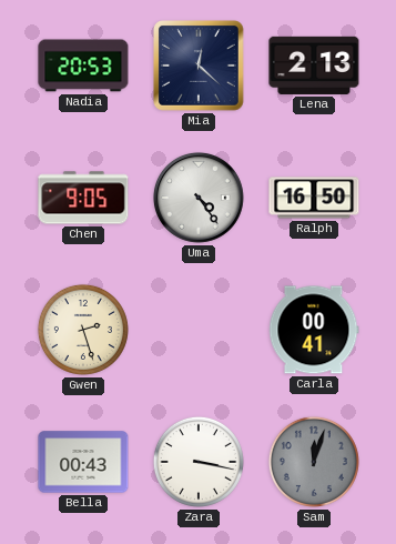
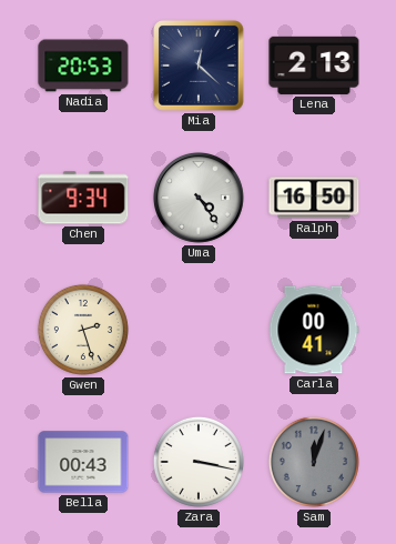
Chen: 9:05 -> 9:34 (83, 198)
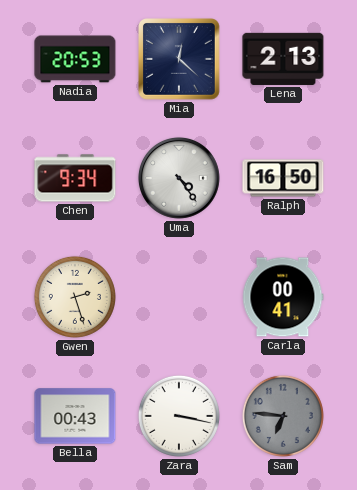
Sam: 12:03 -> 6:46 (283, 416)
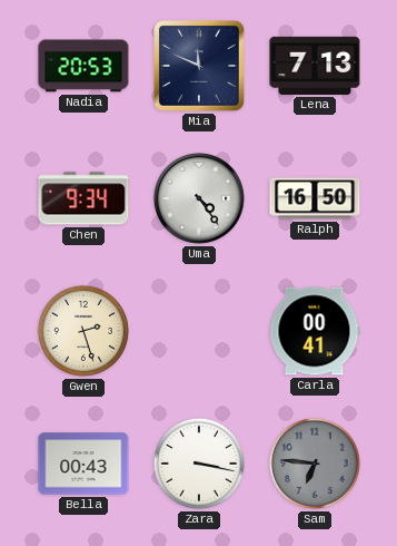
Mia: 12:22 -> 11:49 (200, 67)
Lena: 2:13 -> 7:13 (315, 66)
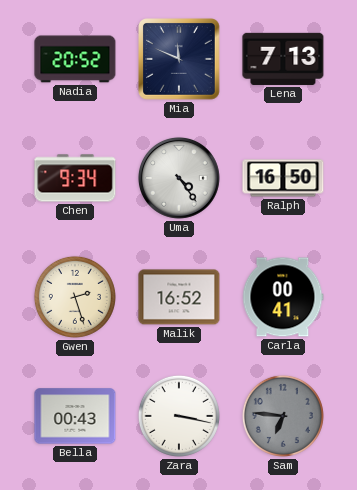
Nadia: 20:53 -> 20:52 (75, 59)
Malik: none -> 16:52 (179, 297)
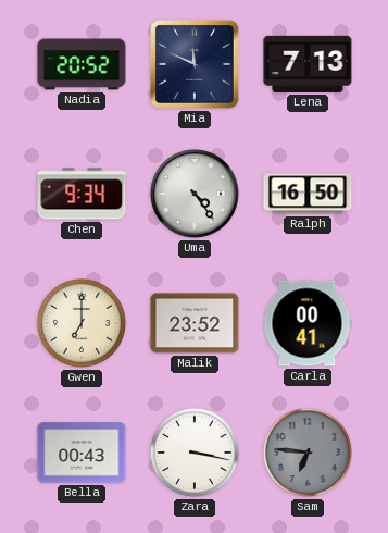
Gwen: 2:27 -> 7:00 (82, 323)
Malik: 16:52 -> 23:52 (195, 323)
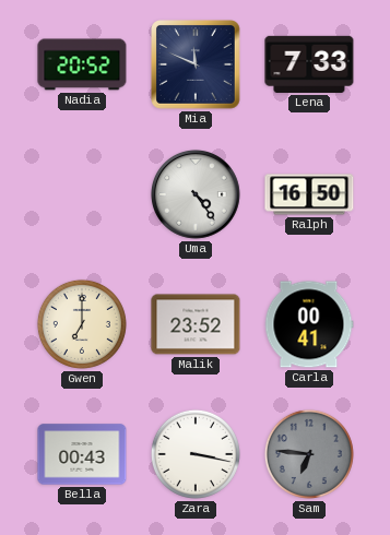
Lena: 7:13 -> 7:33 (309, 64)
Chen: 9:34 -> none (82, 194)
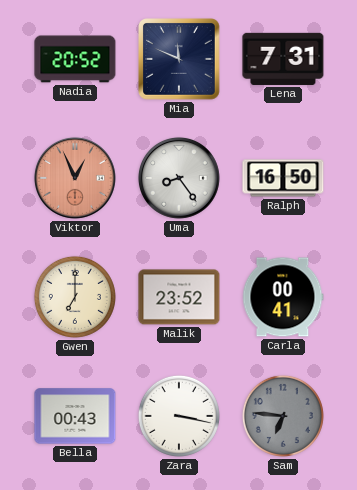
Lena: 7:33 -> 7:31 (283, 59)
Viktor: none -> 12:56 (75, 178)
Uma: 4:24 -> 8:24 (179, 178)
